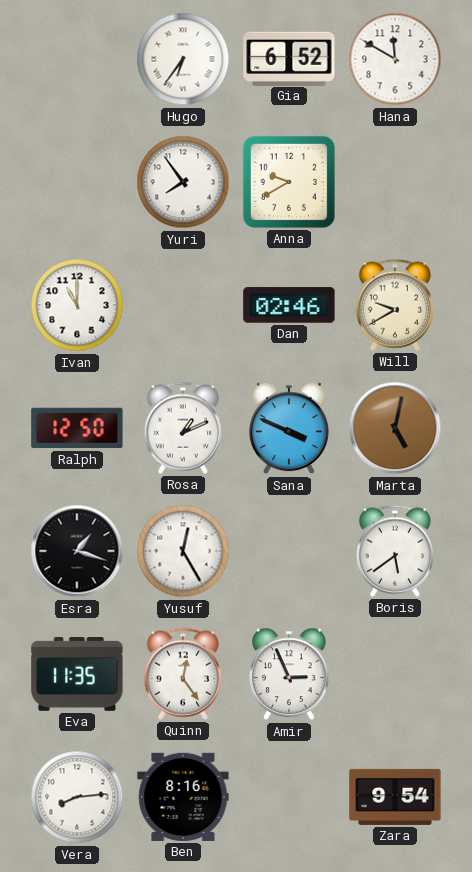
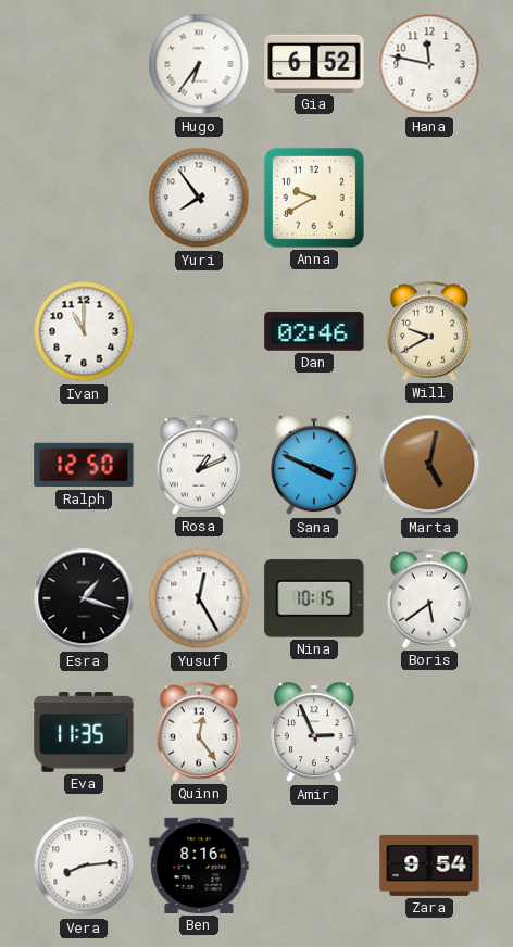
Hana: 11:50 -> 11:47 (429, 64)
Nina: none -> 10:15 (314, 598)
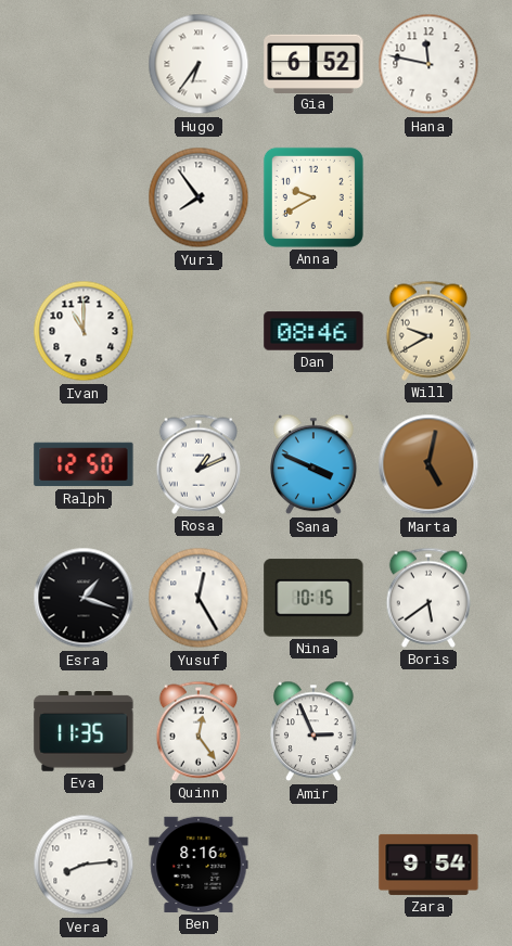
Dan: 02:46 -> 08:46 (313, 331)
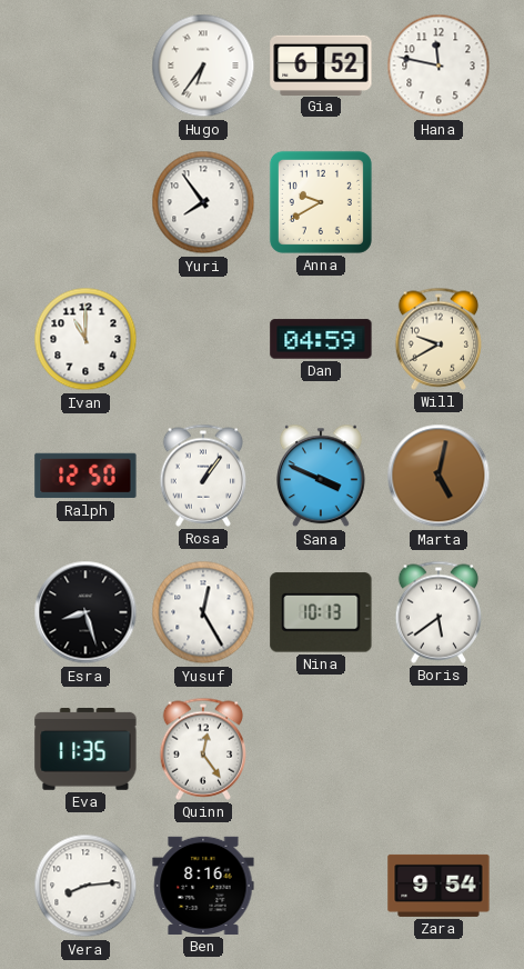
Dan: 08:46 -> 04:59 (321, 339)
Rosa: 1:11 -> 1:06 (203, 476)
Esra: 1:18 -> 8:27 (85, 612)
Nina: 10:15 -> 10:13 (321, 612)
Amir: 2:56 -> none (315, 731)
